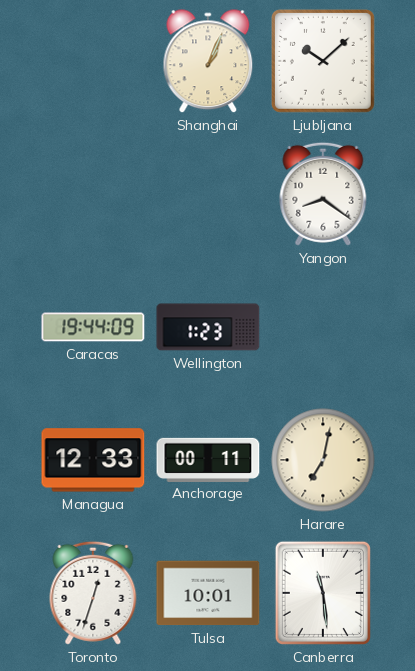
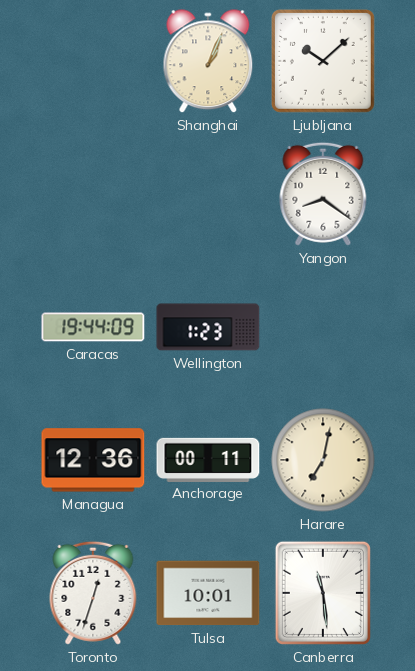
Managua: 12:33 -> 12:36 (93, 460)
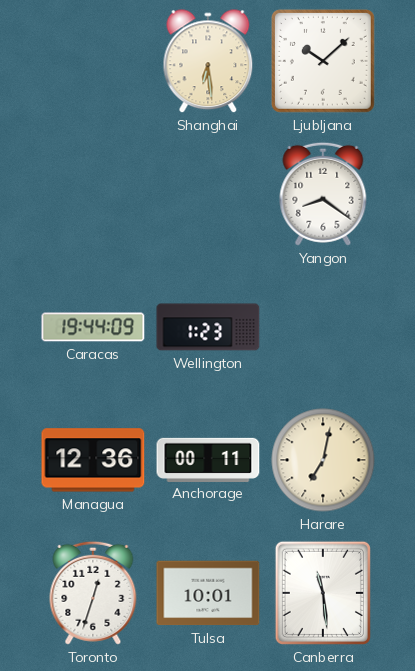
Shanghai: 1:04 -> 6:29 (208, 62)
